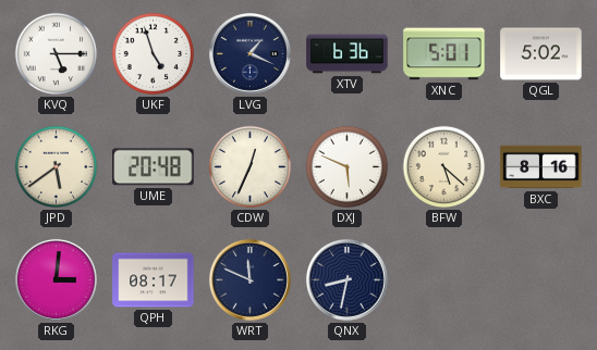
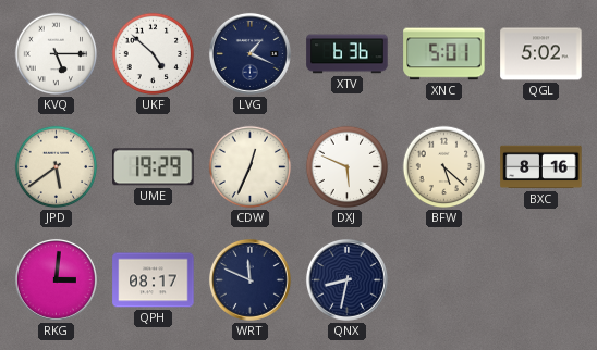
UKF: 4:57 -> 4:52 (154, 54)
UME: 20:48 -> 19:29 (154, 167)
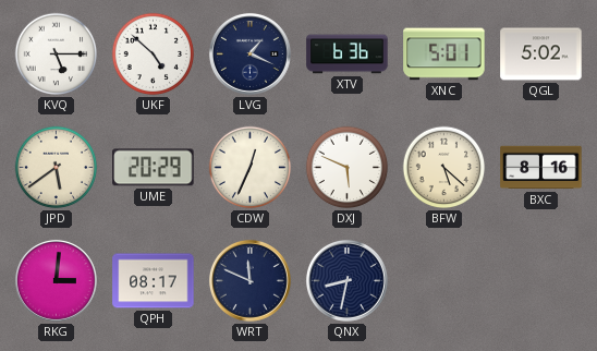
UME: 19:29 -> 20:29 (154, 168)
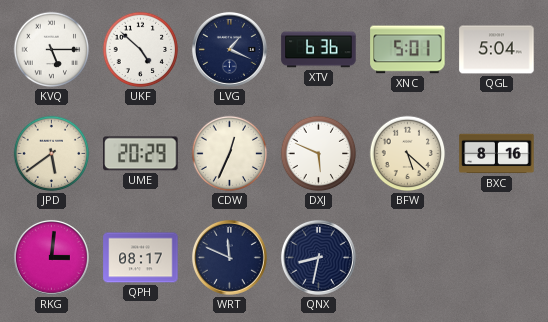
QGL: 5:02 -> 5:04 (497, 50)
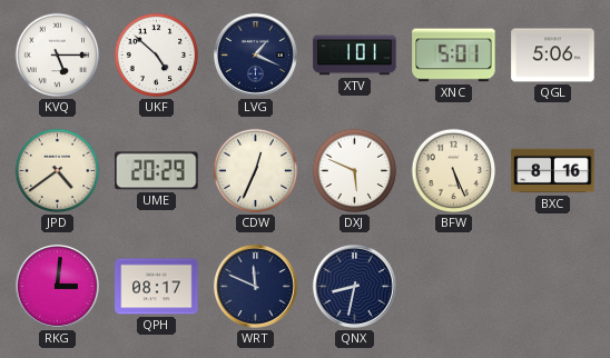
XTV: 6:36 -> 1:01 (355, 56)
QGL: 5:04 -> 5:06 (553, 56)
JPD: 5:39 -> 4:39 (58, 171)
BFW: 5:22 -> 5:26 (454, 171)
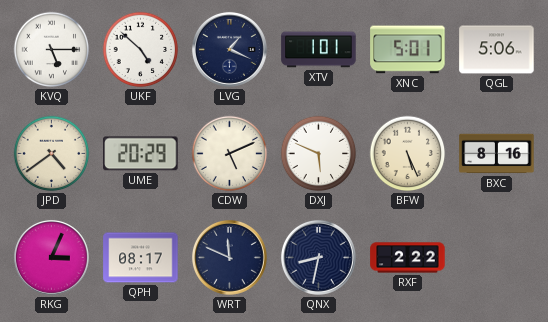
CDW: 12:34 -> 5:11 (230, 154)
RKG: 3:01 -> 3:04 (51, 257)
RXF: none -> 2:22 (408, 258)
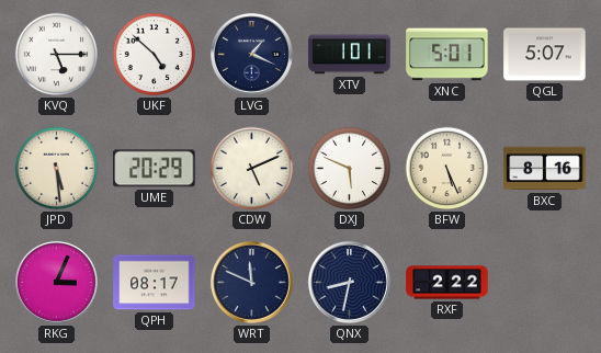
QGL: 5:06 -> 5:07 (545, 55)
JPD: 4:39 -> 5:29 (57, 169)
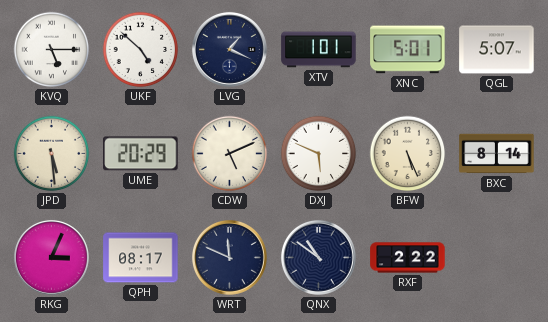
BXC: 8:16 -> 8:14 (497, 154)
QNX: 8:32 -> 10:51 (318, 257)
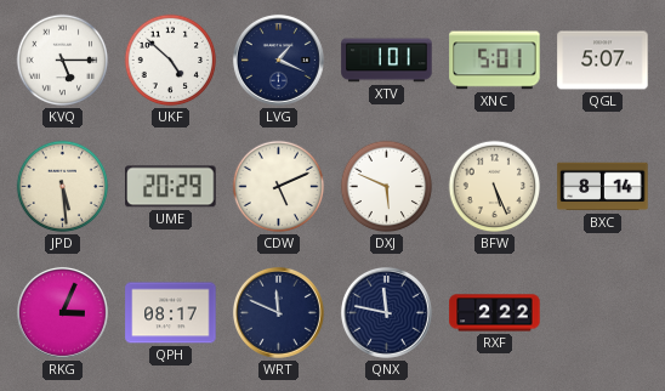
QNX: 10:51 -> 11:47 (386, 312)
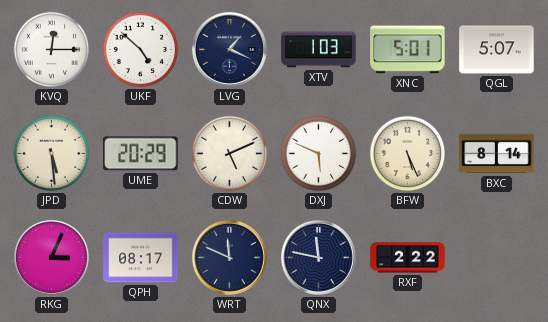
KVQ: 5:15 -> 12:15 (52, 50)
XTV: 1:01 -> 1:03 (319, 50)
